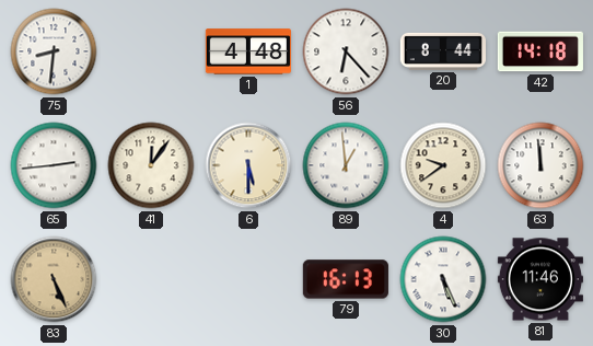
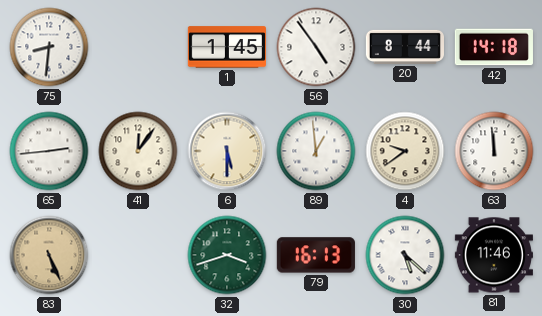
1: 4:48 -> 1:45 (227, 47)
56: 6:23 -> 4:54 (316, 47)
32: none -> 3:42 (227, 255)
30: 5:26 -> 5:22 (405, 255)
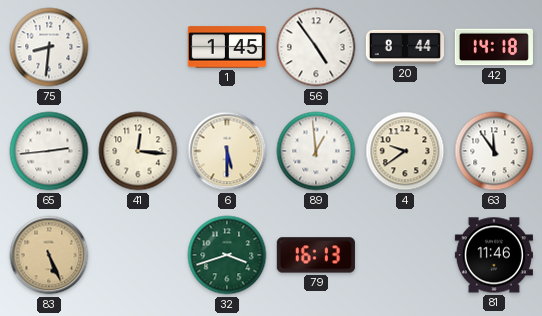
41: 12:06 -> 12:16 (138, 151)
63: 11:59 -> 11:54 (494, 151)
30: 5:22 -> none (405, 255)
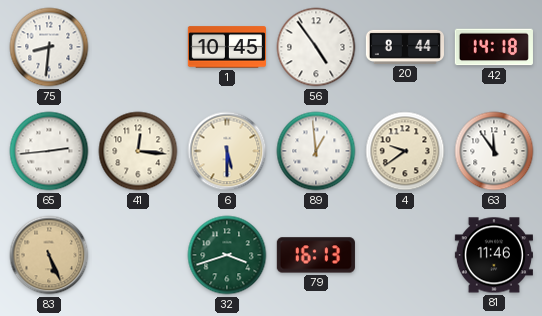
1: 1:45 -> 10:45 (227, 47)
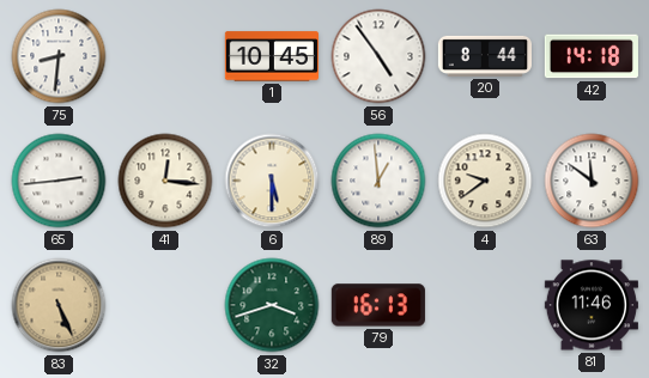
63: 11:54 -> 11:51 (592, 181)
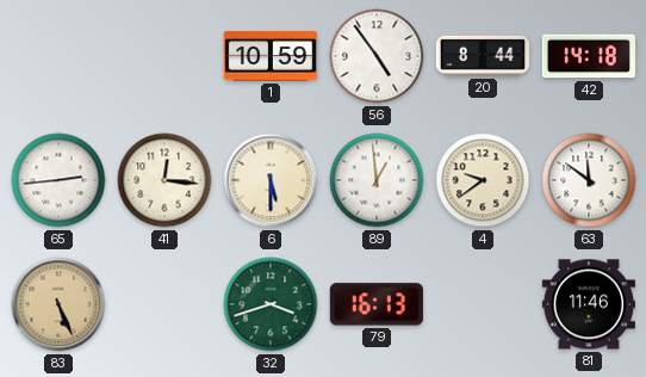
75: 8:31 -> none (59, 56)
1: 10:45 -> 10:59 (271, 56)
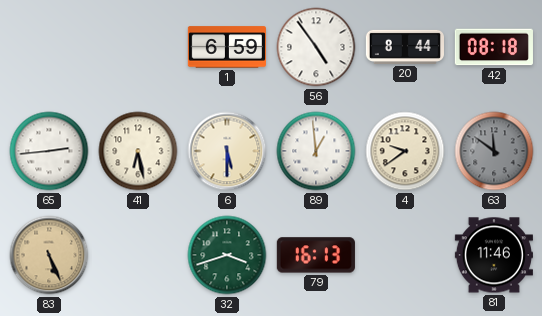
1: 10:59 -> 6:59 (227, 47)
42: 14:18 -> 08:18 (494, 47)
41: 12:16 -> 6:28 (138, 151)
63 dial: white -> grey (494, 151)
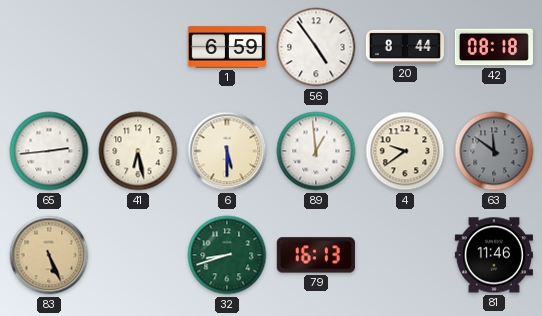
32: 3:42 -> 8:42 (227, 255)
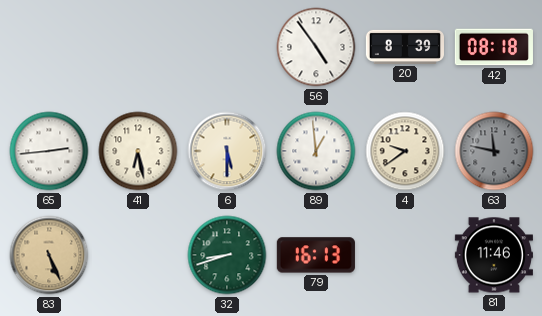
1: 6:59 -> none (227, 47)
20: 8:44 -> 8:39 (404, 47)
63: 11:51 -> 11:47 (494, 151)
